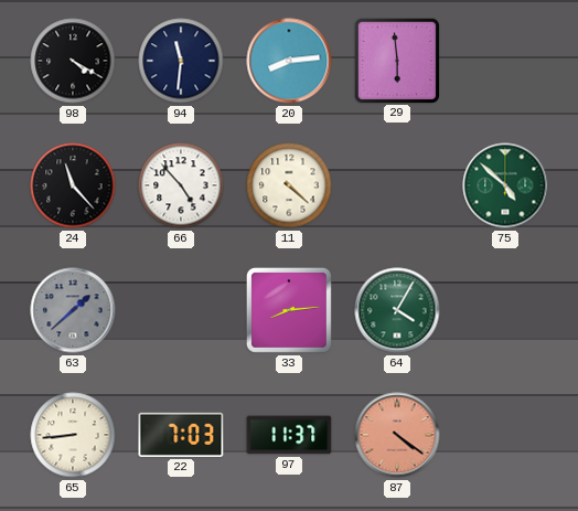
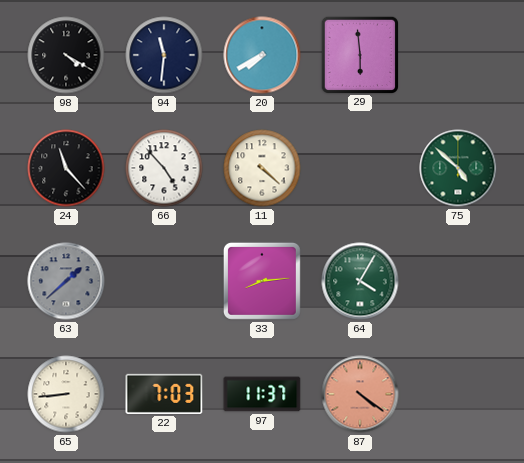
20: 8:14 -> 7:40 (262, 55)
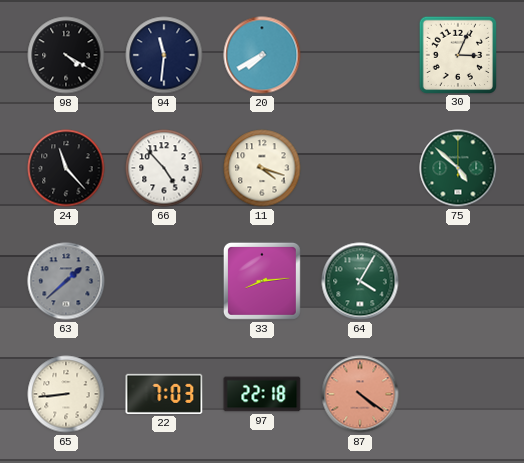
29: 5:59 -> none (359, 54)
30: none -> 3:04 (457, 54)
11: 4:22 -> 4:18 (262, 168)
97: 11:37 -> 22:18 (262, 394)
